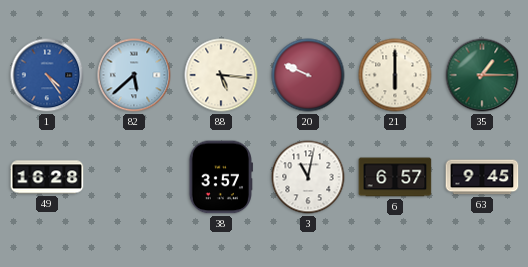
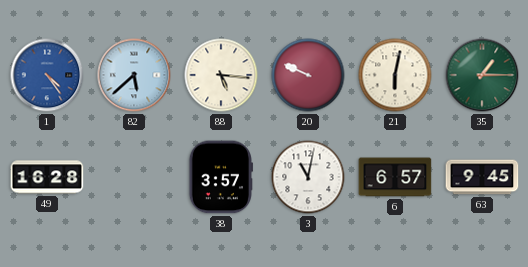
21: 6:00 -> 6:02 (395, 75)
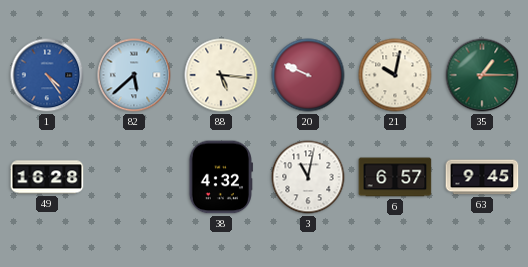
21: 6:02 -> 10:02 (395, 75)
38: 3:57 -> 4:32 (221, 177)
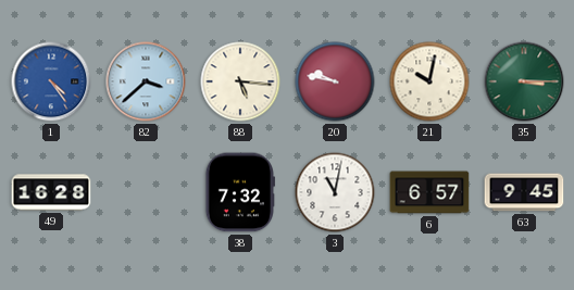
82: 5:38 -> 3:38 (146, 81)
20: 9:49 -> 9:47 (335, 81)
35: 1:15 -> 3:15 (524, 81)
38: 4:32 -> 7:32 (240, 192)
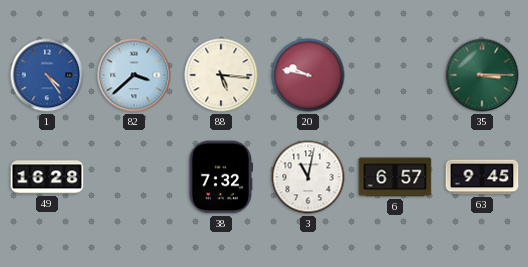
21: 10:02 -> none (429, 81)
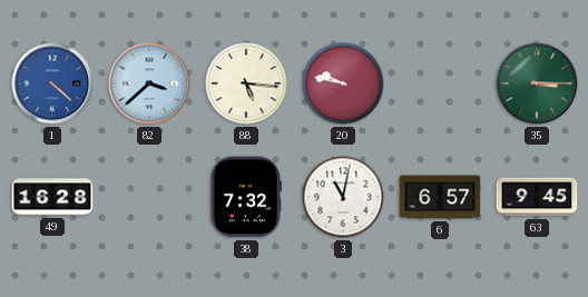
1: 4:24 -> 4:22 (52, 83)
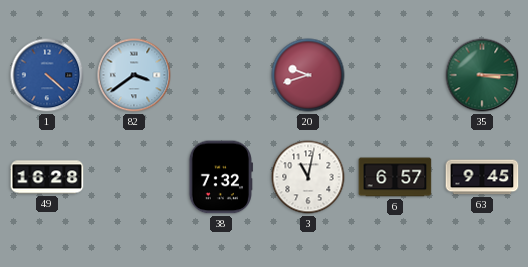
82: 3:38 -> 3:39 (134, 75)
88: 5:16 -> none (246, 83)
20: 9:47 -> 9:42 (308, 75)
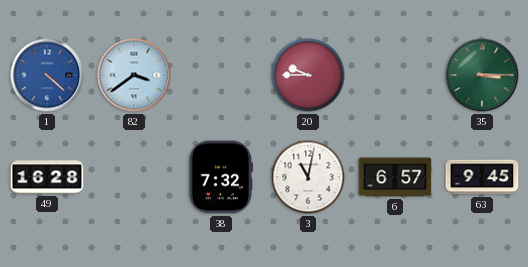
20: 9:42 -> 9:45 (308, 75)
